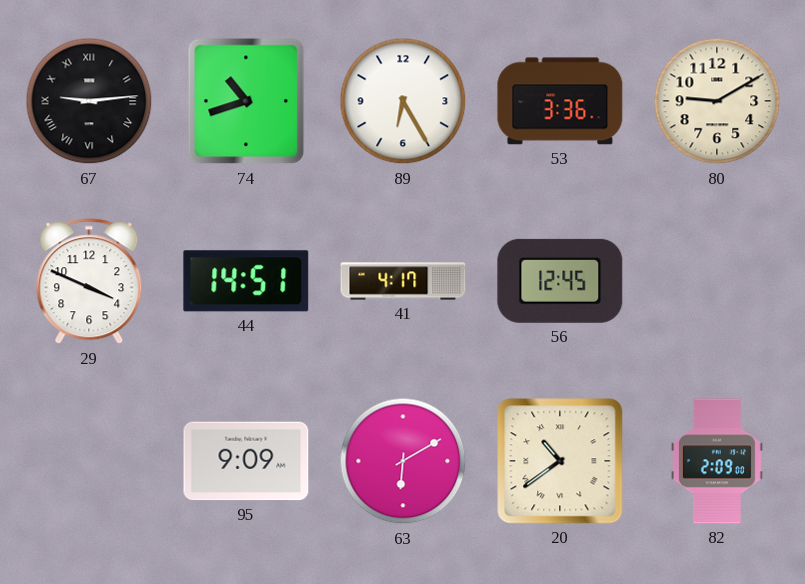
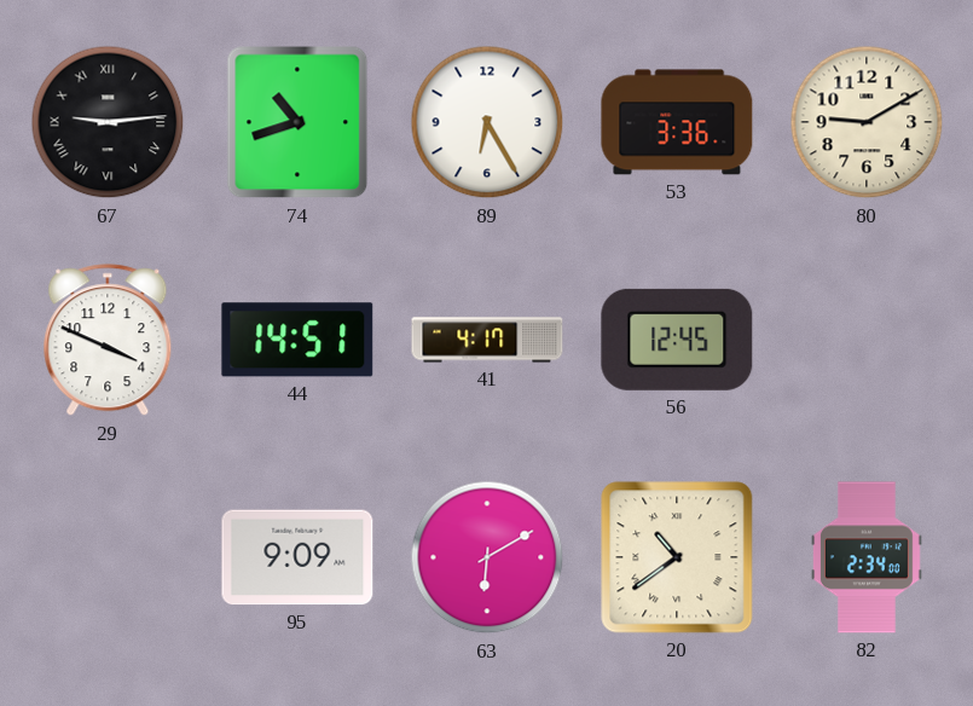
82: 2:09 -> 2:34 (867, 557)
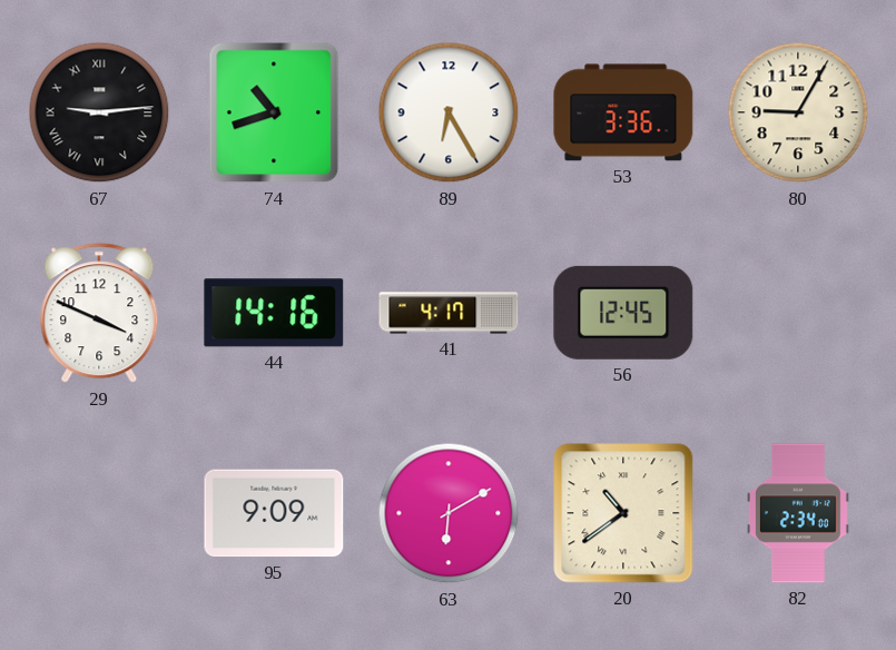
80: 9:10 -> 9:05 (798, 112)
44: 14:51 -> 14:16 (274, 313)
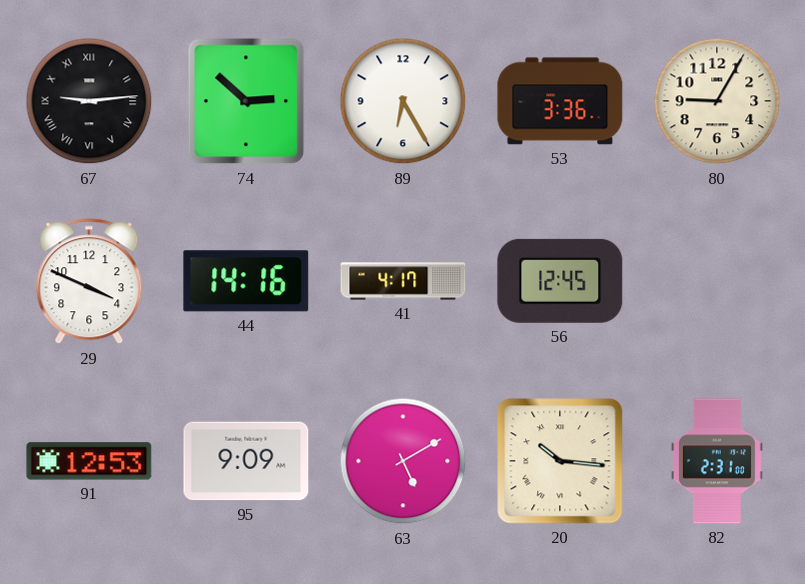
74: 10:42 -> 2:52 (246, 101)
91: none -> 12:53 (89, 461)
63: 6:10 -> 5:10 (403, 461)
20: 10:39 -> 10:16 (560, 461)
82: 2:34 -> 2:31 (717, 461)
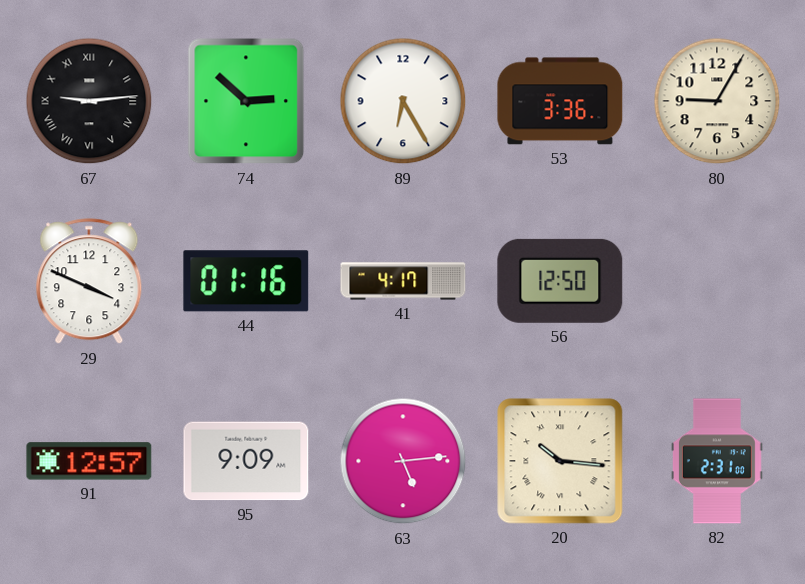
44: 14:16 -> 01:16 (246, 281)
56: 12:45 -> 12:50 (560, 281)
91: 12:53 -> 12:57 (89, 461)
63: 5:10 -> 5:14 (403, 461)
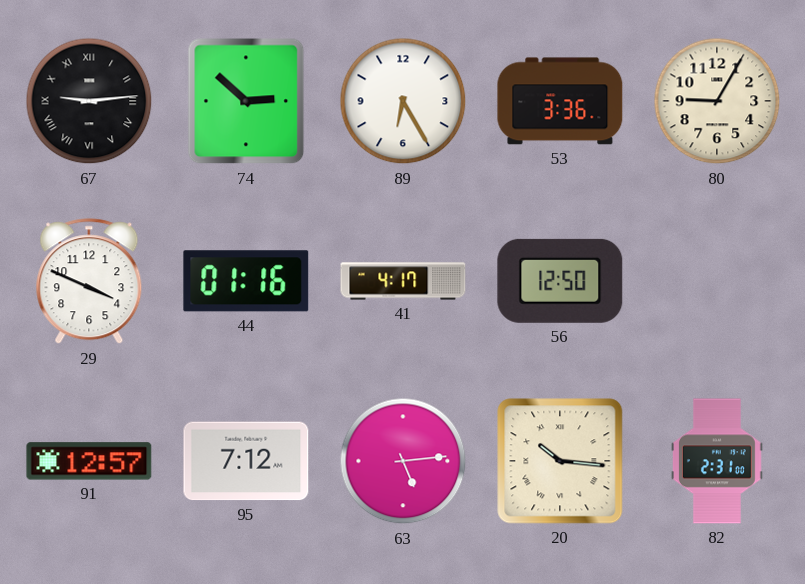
95: 9:09 -> 7:12 (246, 461)
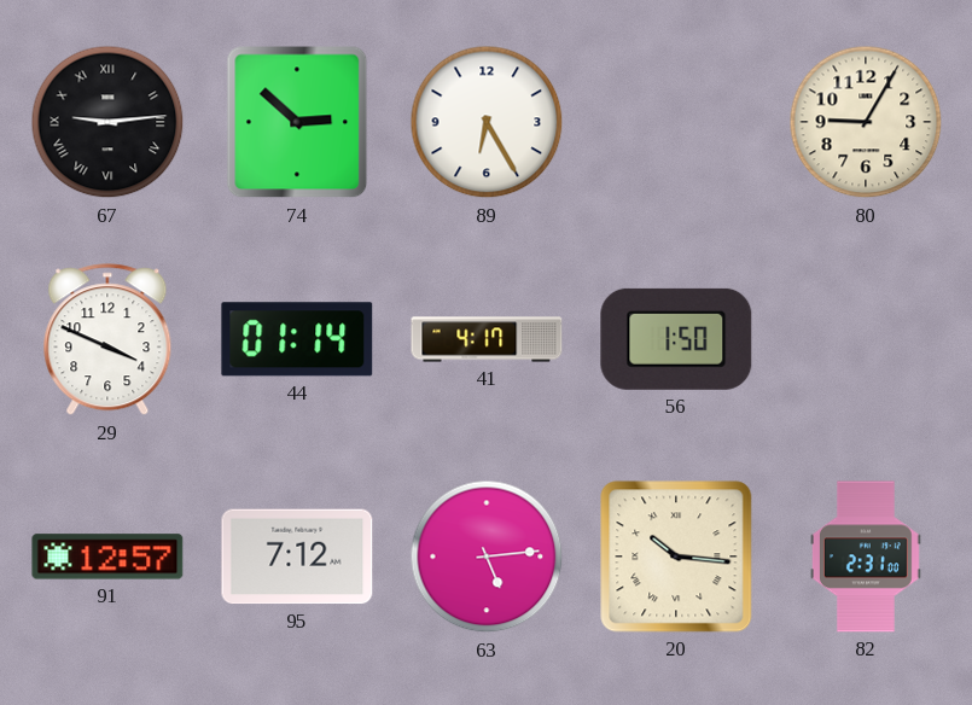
53: 3:36 -> none (560, 101)
44: 01:16 -> 01:14 (297, 339)
56: 12:50 -> 1:50 (676, 339)
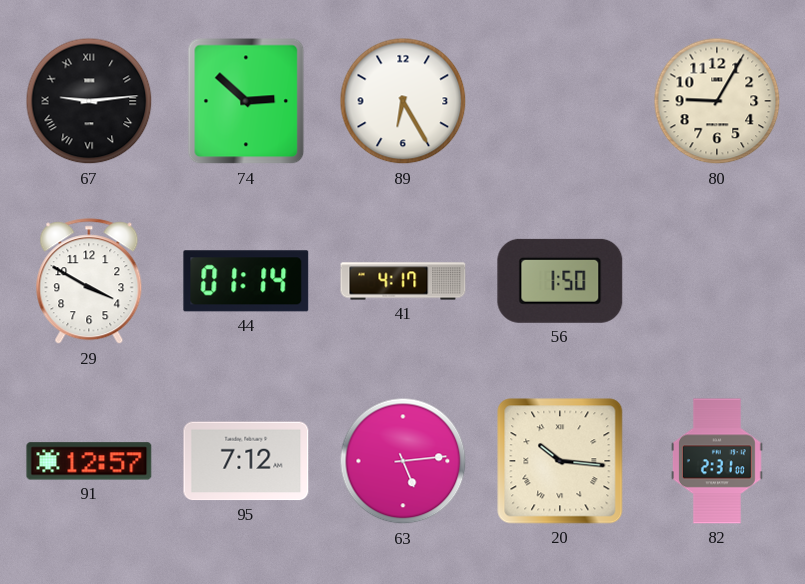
29: 3:49 -> 3:50 (89, 282)
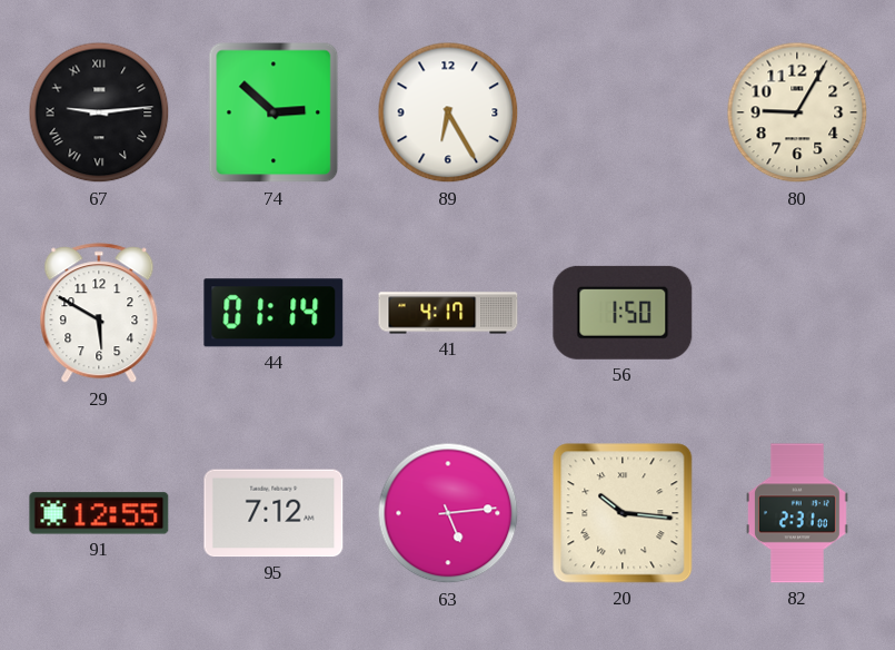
29: 3:50 -> 5:50 (99, 314)
91: 12:57 -> 12:55 (99, 513)
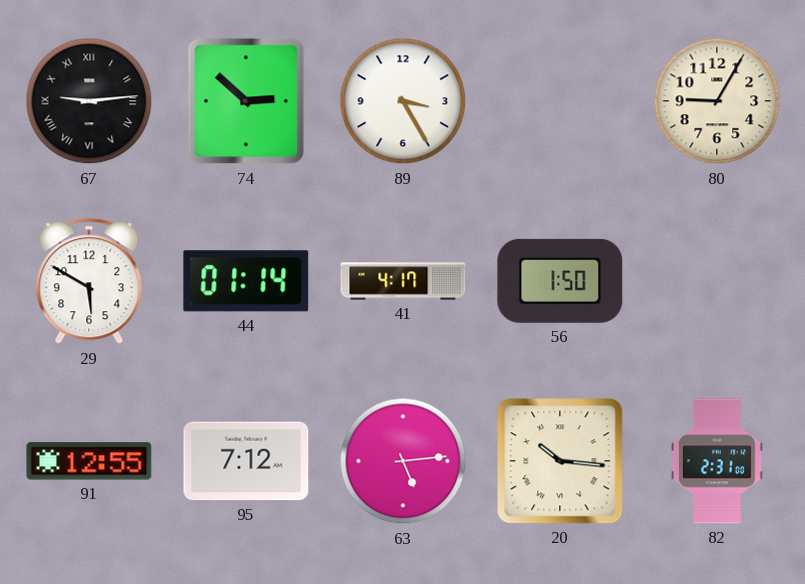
89: 6:25 -> 3:25 (403, 101)
